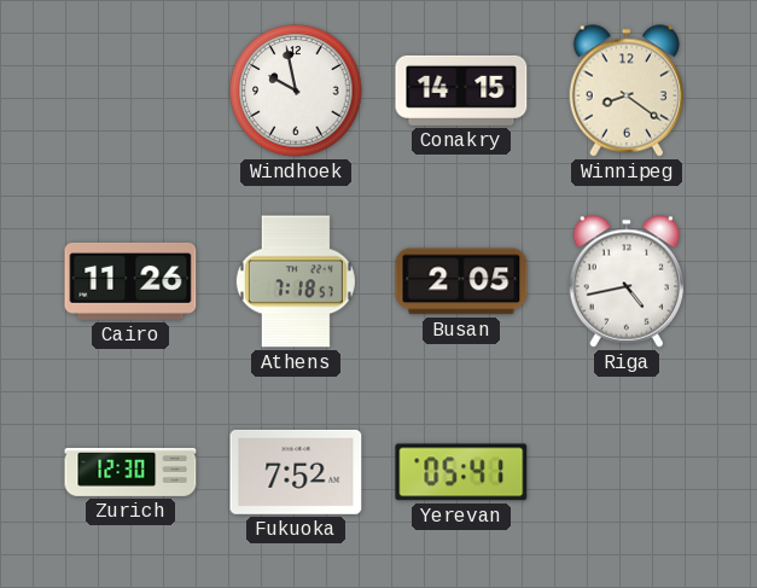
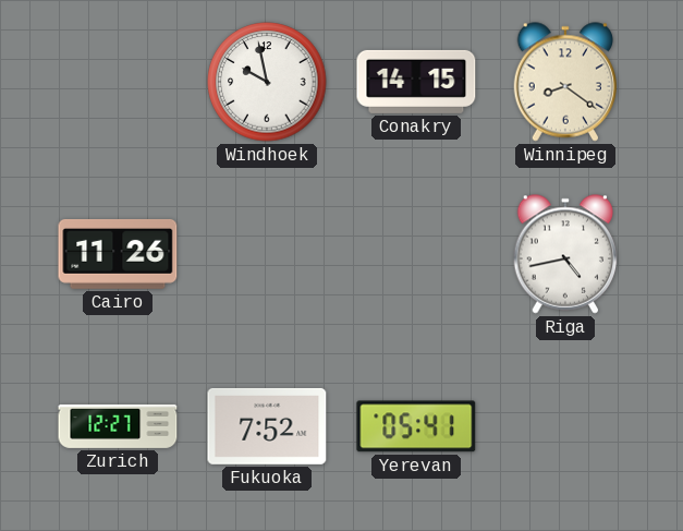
Athens: 7:18 -> none (296, 281)
Busan: 2:05 -> none (461, 281)
Zurich: 12:30 -> 12:27 (118, 426)
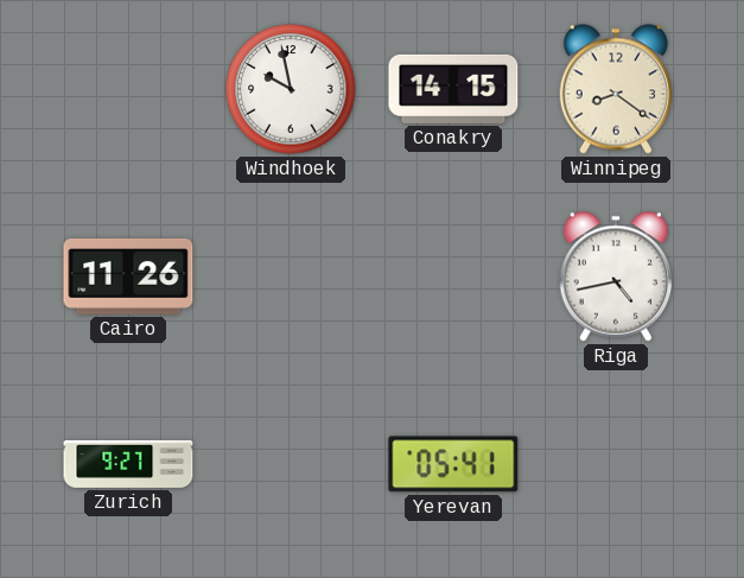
Zurich: 12:27 -> 9:27 (128, 464)
Fukuoka: 7:52 -> none (267, 426)
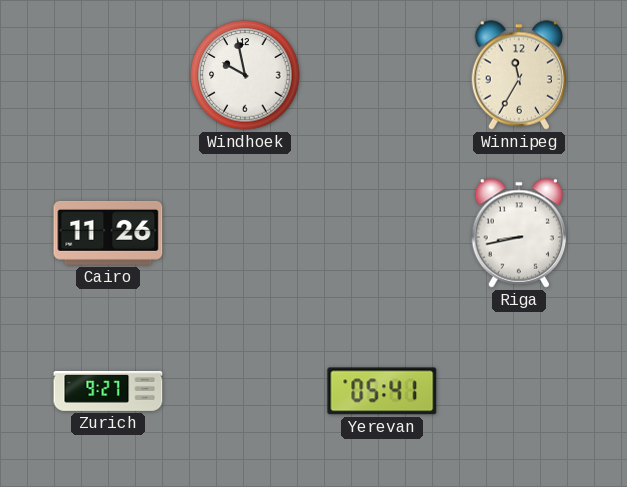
Conakry: 14:15 -> none (453, 89)
Winnipeg: 8:21 -> 11:35 (519, 75)
Riga: 4:43 -> 8:43 (519, 233)
